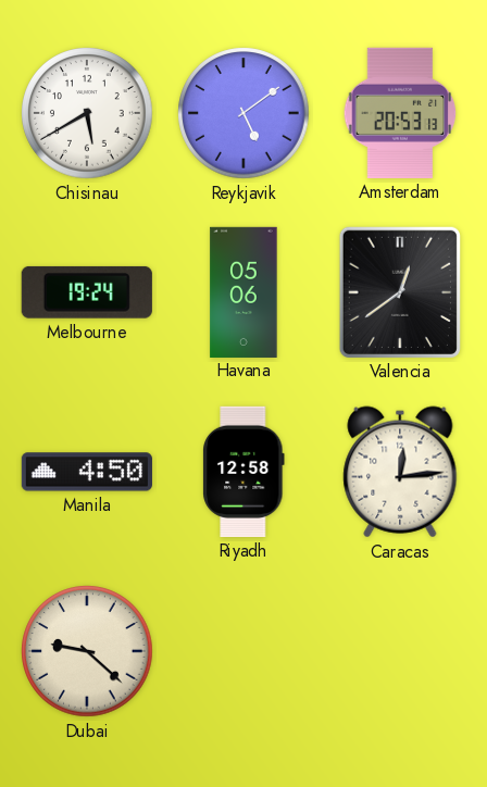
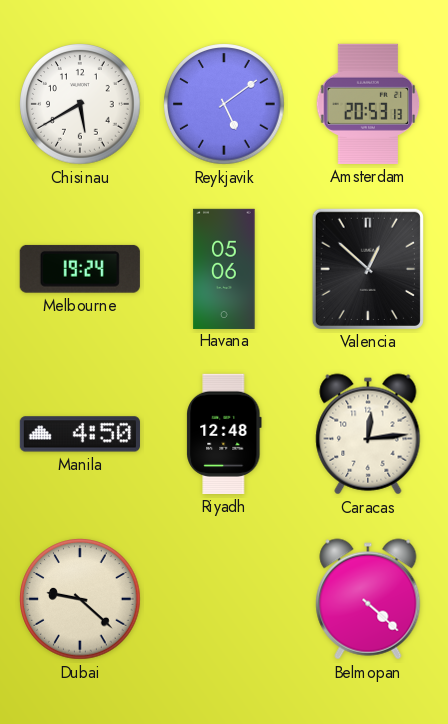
Valencia: 12:39 -> 12:52 (368, 269)
Riyadh: 12:58 -> 12:48 (224, 434)
Belmopan: none -> 4:22 (368, 599)
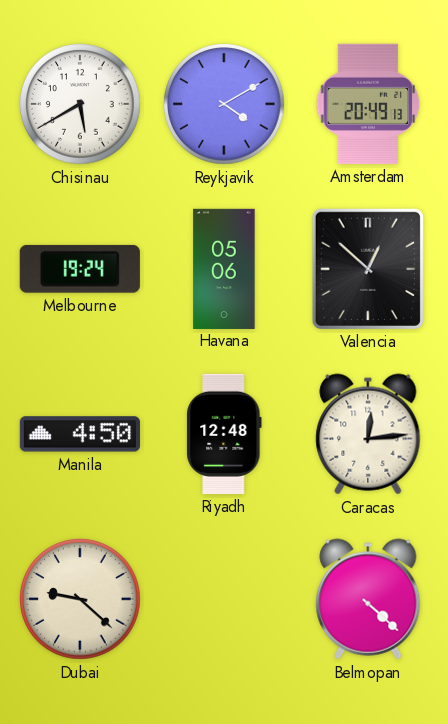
Reykjavik: 5:09 -> 4:10 (224, 104)
Amsterdam: 20:53 -> 20:49 (368, 104)
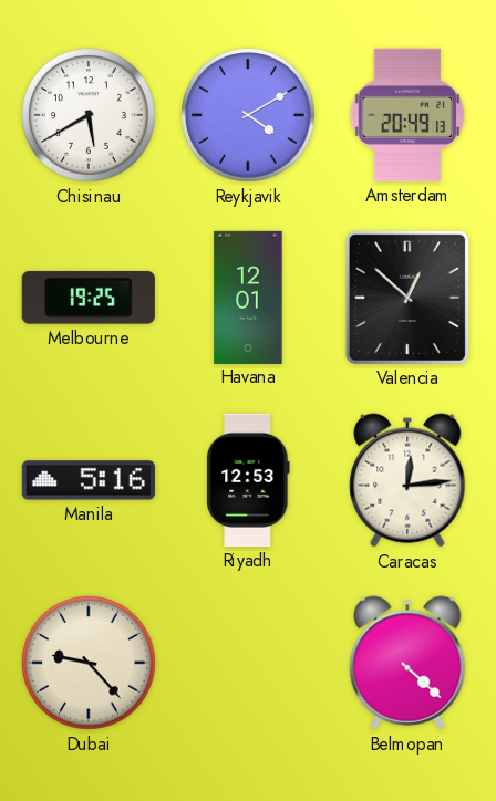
Melbourne: 19:24 -> 19:25 (89, 298)
Havana: 05:06 -> 12:01 (248, 297)
Manila: 4:50 -> 5:16 (89, 480)
Riyadh: 12:48 -> 12:53 (248, 480)
Dubai: 9:22 -> 9:23 (89, 663)
